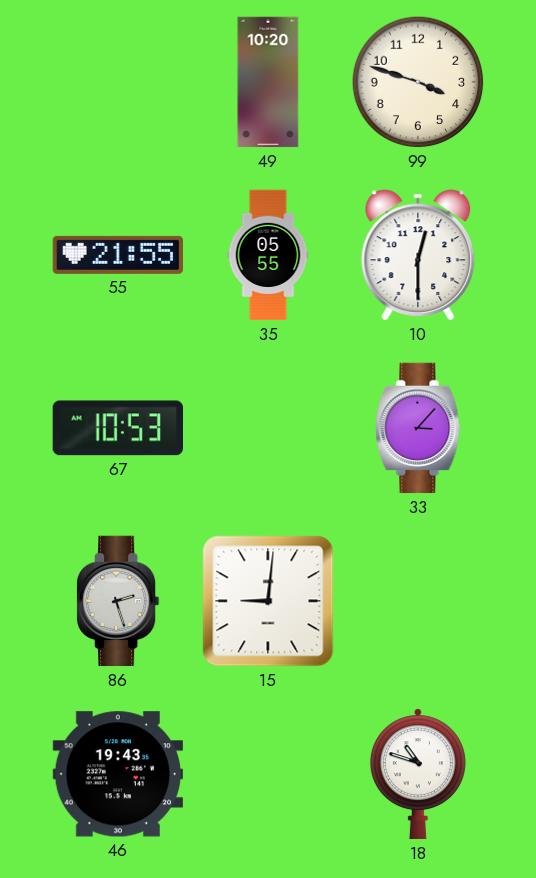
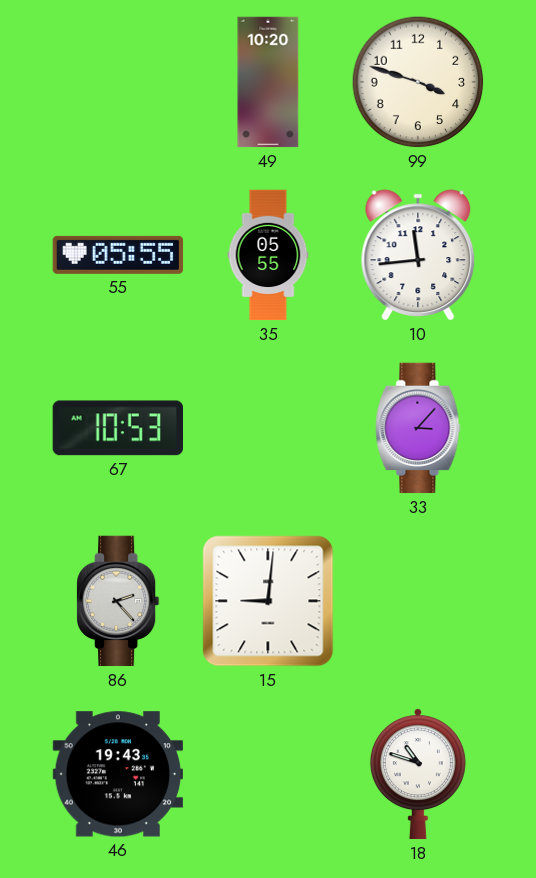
55: 21:55 -> 05:55 (118, 255)
10: 12:30 -> 11:44 (418, 255)
86: 2:27 -> 2:23 (119, 601)
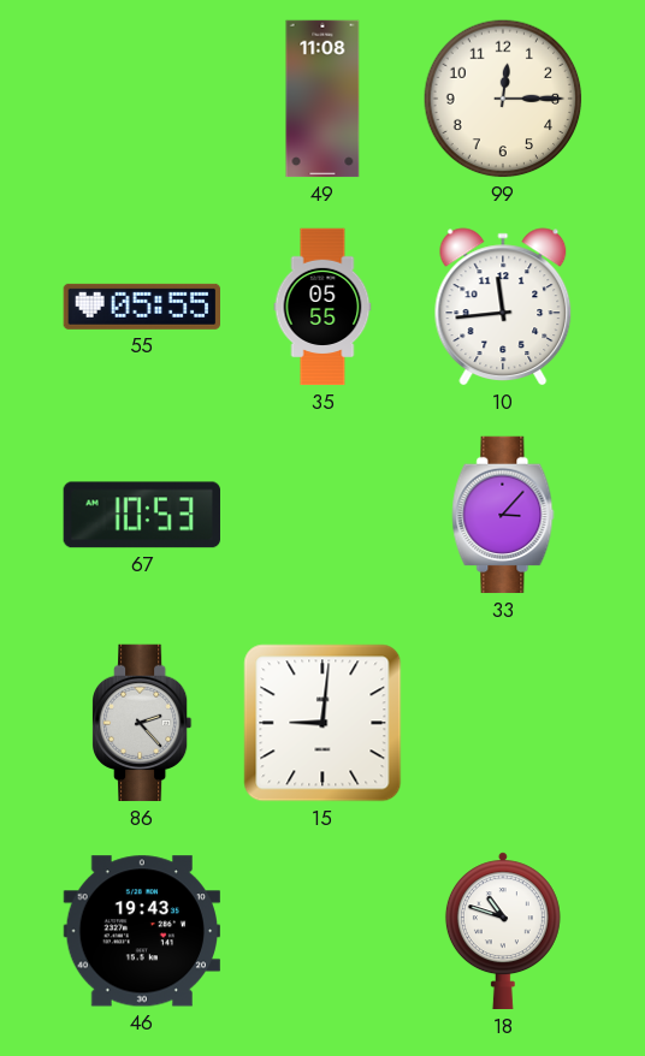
49: 10:20 -> 11:08 (322, 99)
99: 3:48 -> 12:15 (503, 99)
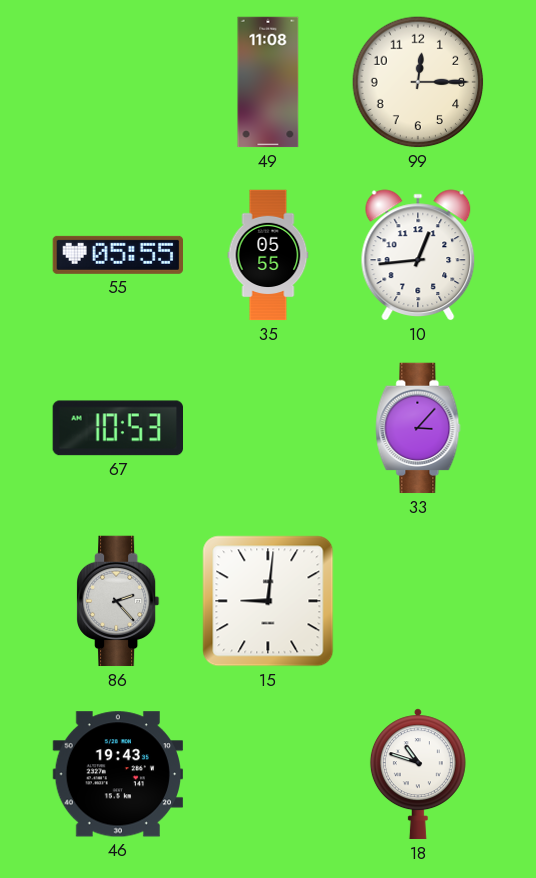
10: 11:44 -> 12:44 (418, 255)
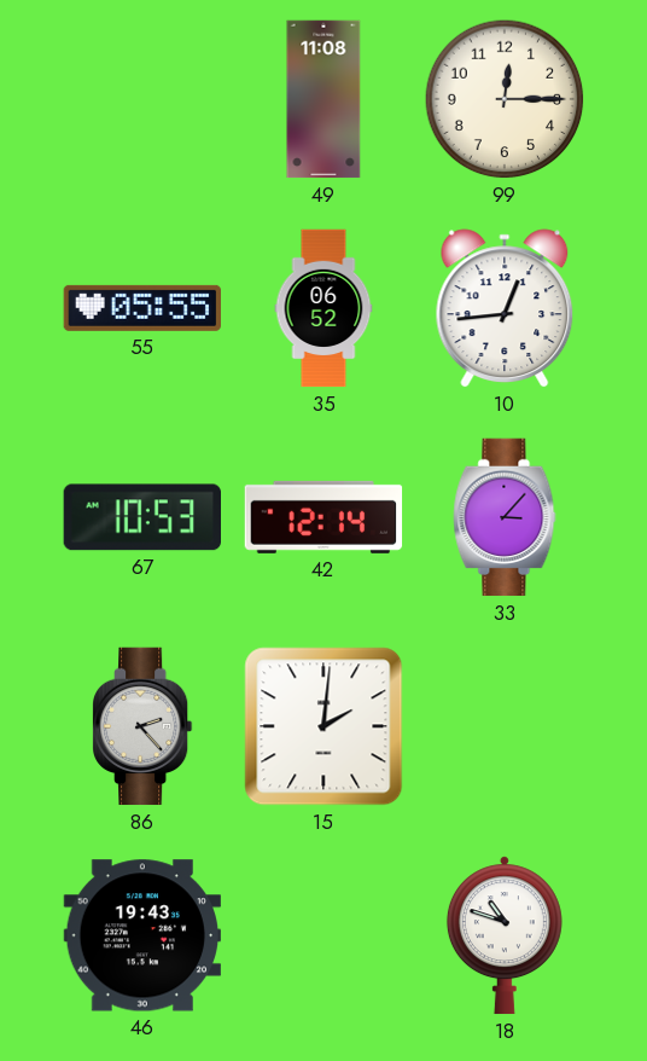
35: 05:55 -> 06:52 (323, 308)
42: none -> 12:14 (323, 517)
15: 9:01 -> 2:01 (323, 726)
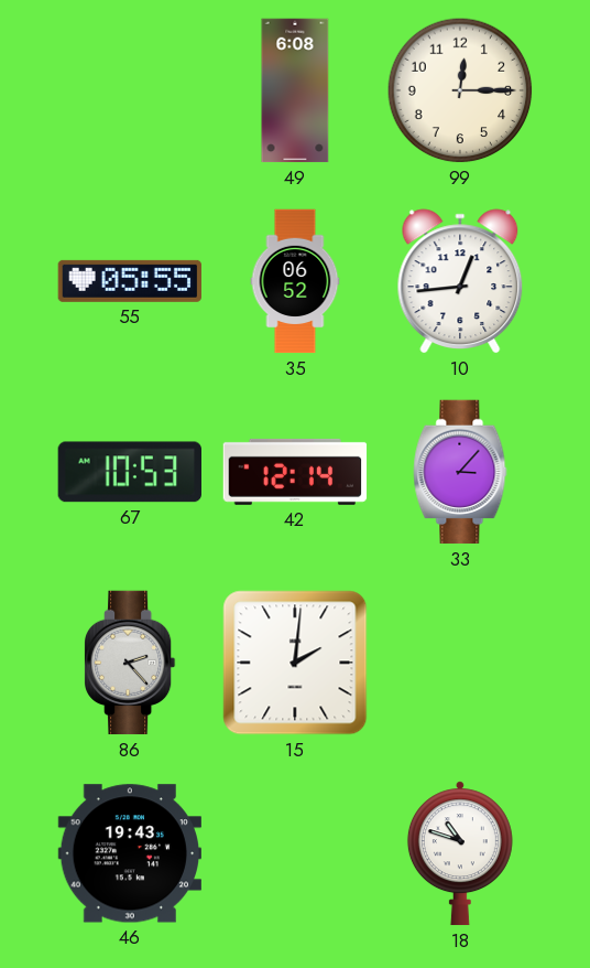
49: 11:08 -> 6:08 (295, 90)
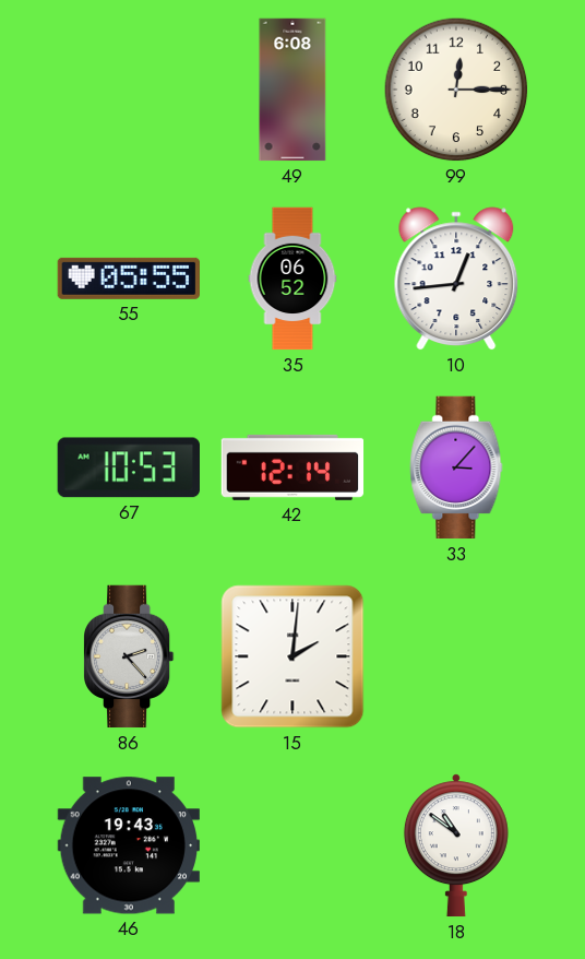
18: 10:48 -> 10:51 (456, 845)
